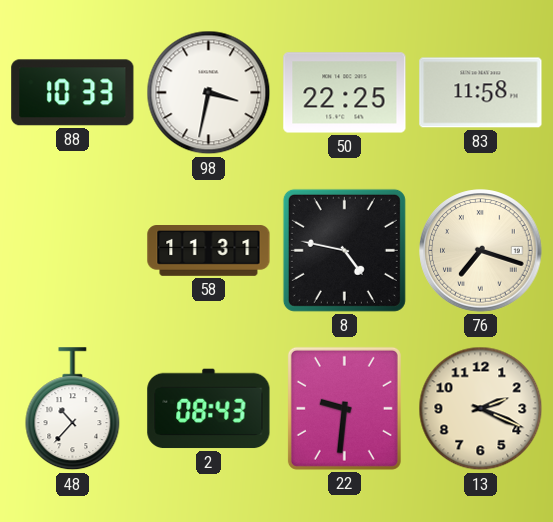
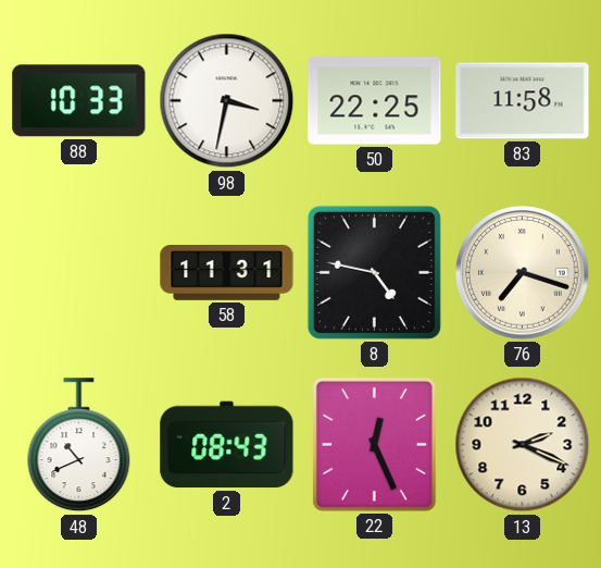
48: 10:37 -> 10:41 (79, 445)
22: 9:31 -> 12:26 (374, 444)
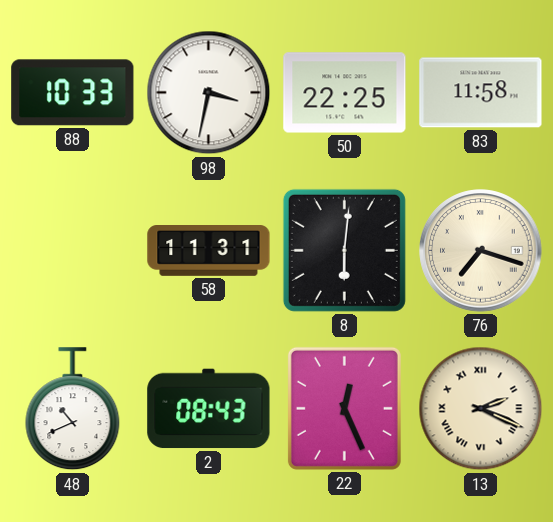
8: 4:47 -> 6:01 (344, 250)
13 numerals: Arabic -> Roman (481, 409)
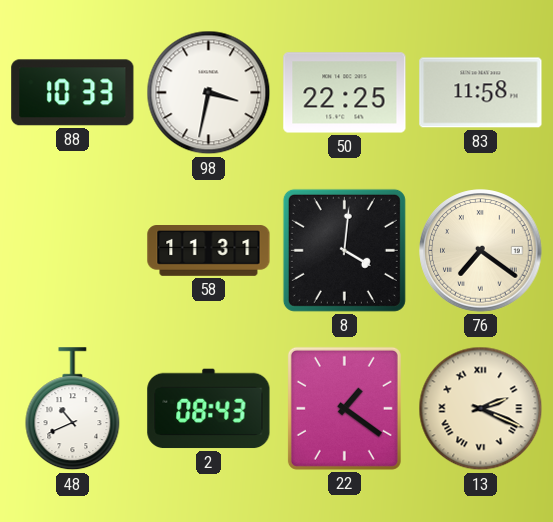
8: 6:01 -> 4:01 (344, 250)
76: 7:18 -> 7:21 (481, 251)
22: 12:26 -> 1:21 (344, 408)
